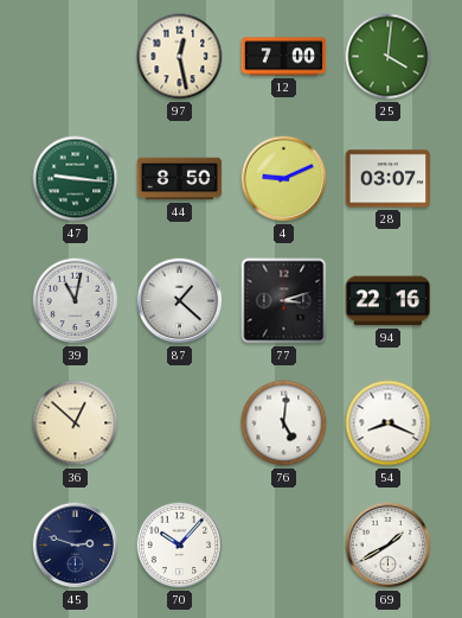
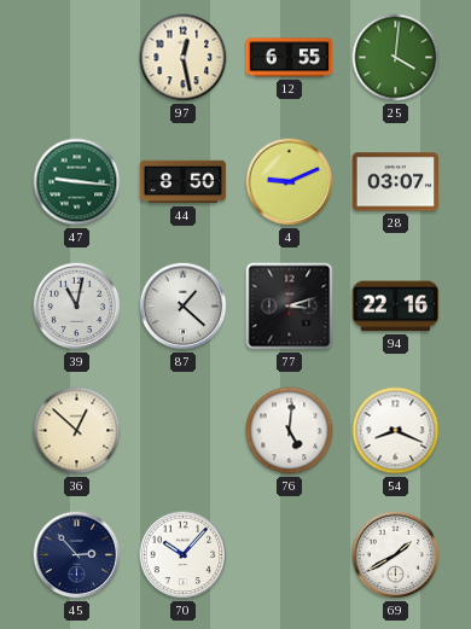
12: 7:00 -> 6:55 (290, 58)
45: 2:48 -> 2:53 (77, 555)
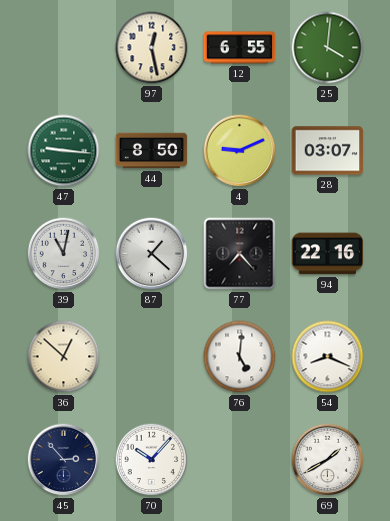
77: 3:12 -> 7:23 (240, 254)
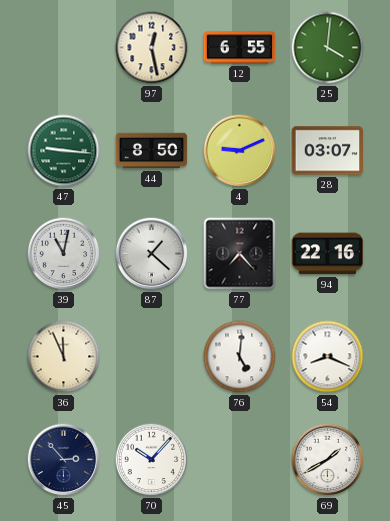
36: 12:52 -> 11:56 (64, 357)
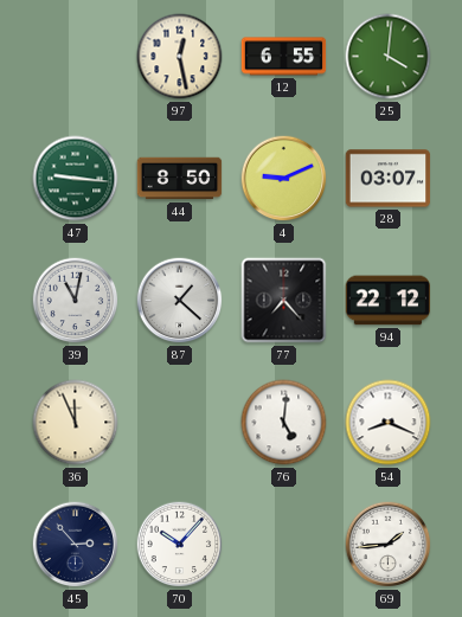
94: 22:16 -> 22:12 (389, 301)
69: 1:40 -> 1:44 (389, 545)
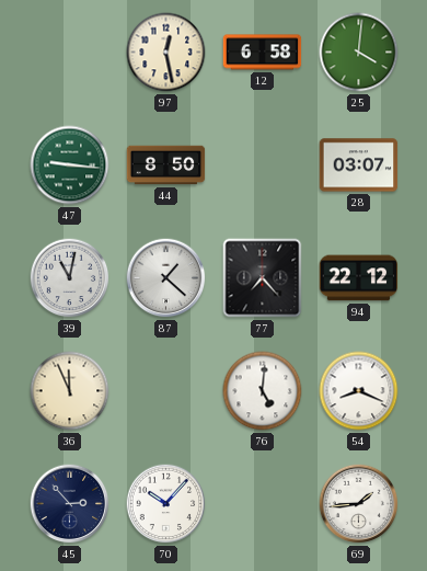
12: 6:55 -> 6:58 (263, 53)
4: 9:11 -> none (284, 179)
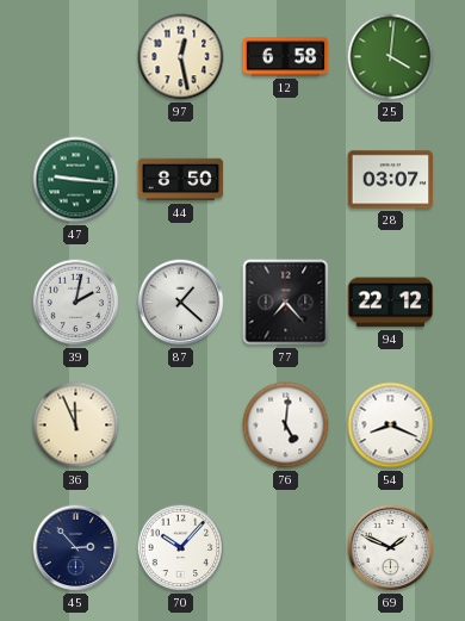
39: 11:02 -> 2:02 (76, 303)
69: 1:44 -> 1:49 (391, 548)
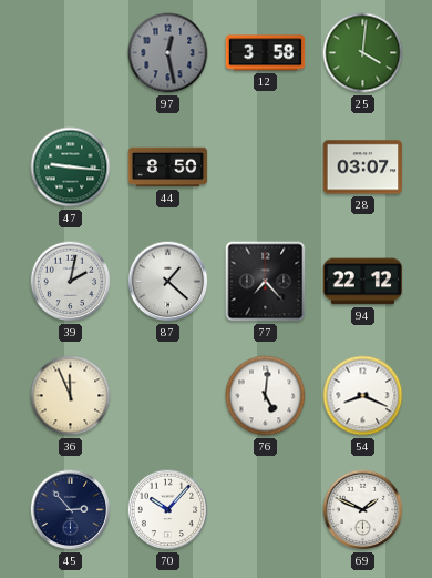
97 dial: cream -> grey (168, 53)
12: 6:58 -> 3:58 (266, 53)
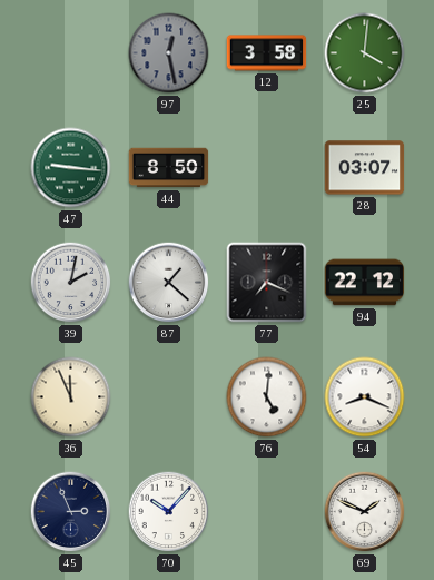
77: 7:23 -> 7:19 (267, 283)
45: 2:53 -> 2:56 (71, 512)
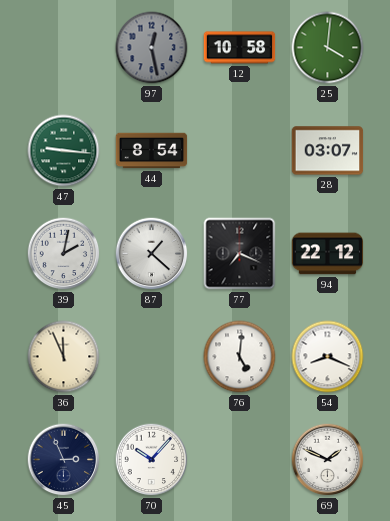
12: 3:58 -> 10:58 (240, 48)
44: 8:50 -> 8:54 (152, 151)
